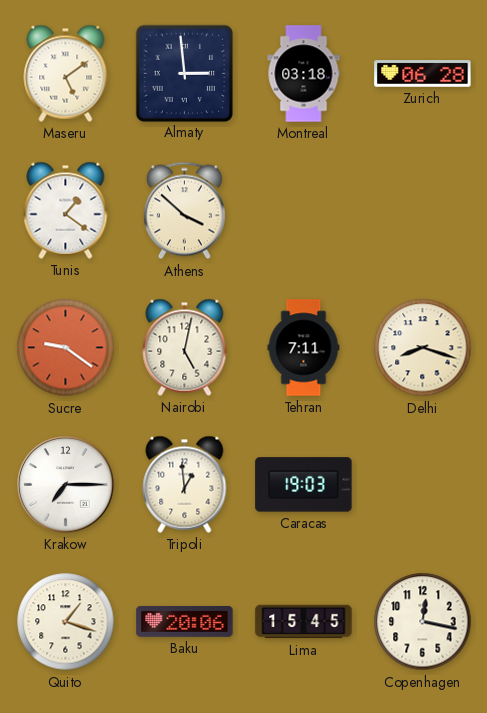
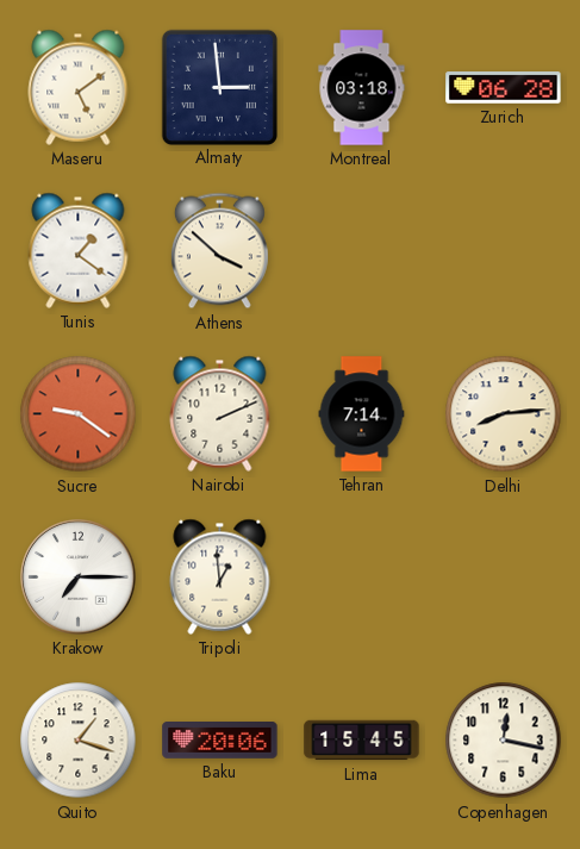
Nairobi: 5:02 -> 2:11 (220, 413)
Tehran: 7:11 -> 7:14 (362, 414)
Delhi: 8:18 -> 8:14 (504, 414)
Caracas: 19:03 -> none (304, 485)
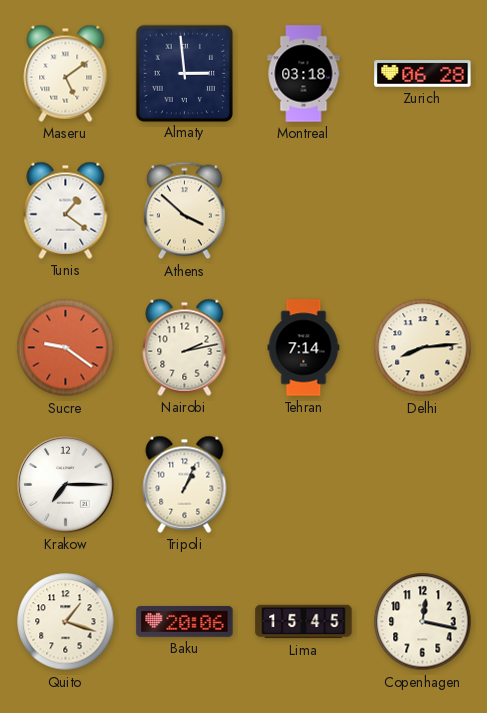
Nairobi: 2:11 -> 2:13 (185, 347)
Tripoli: 12:59 -> 1:04 (185, 484)
